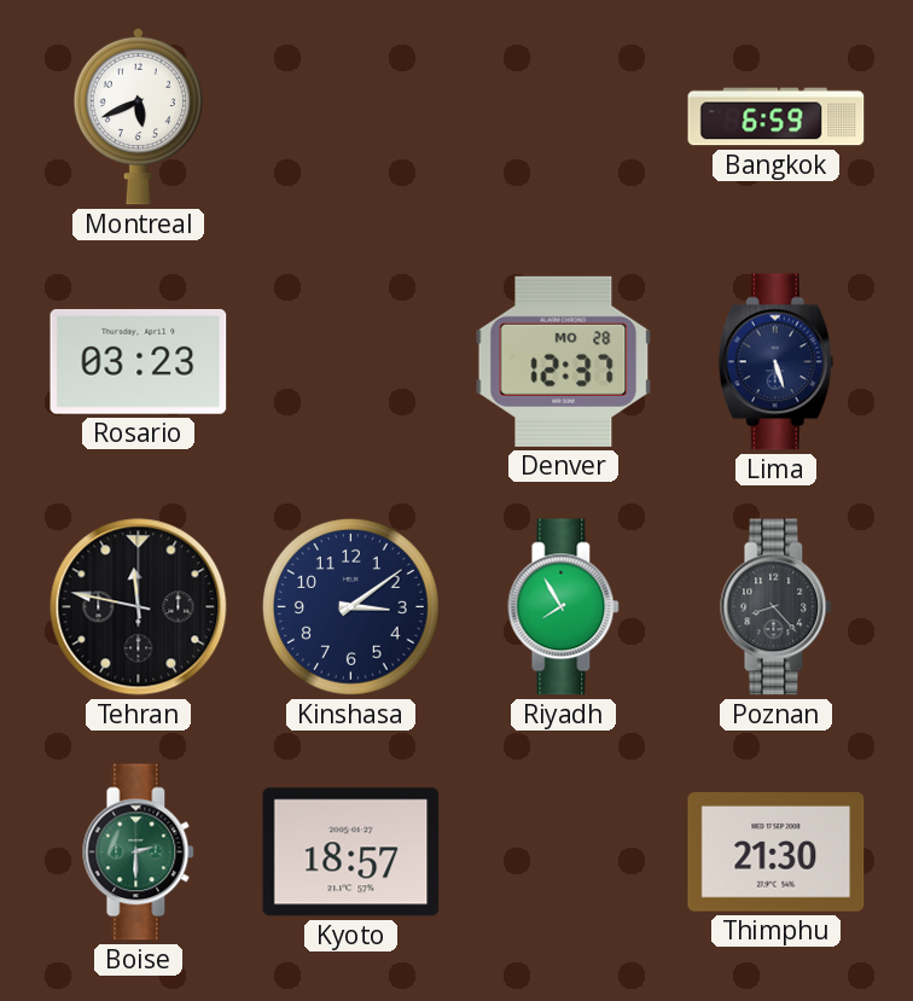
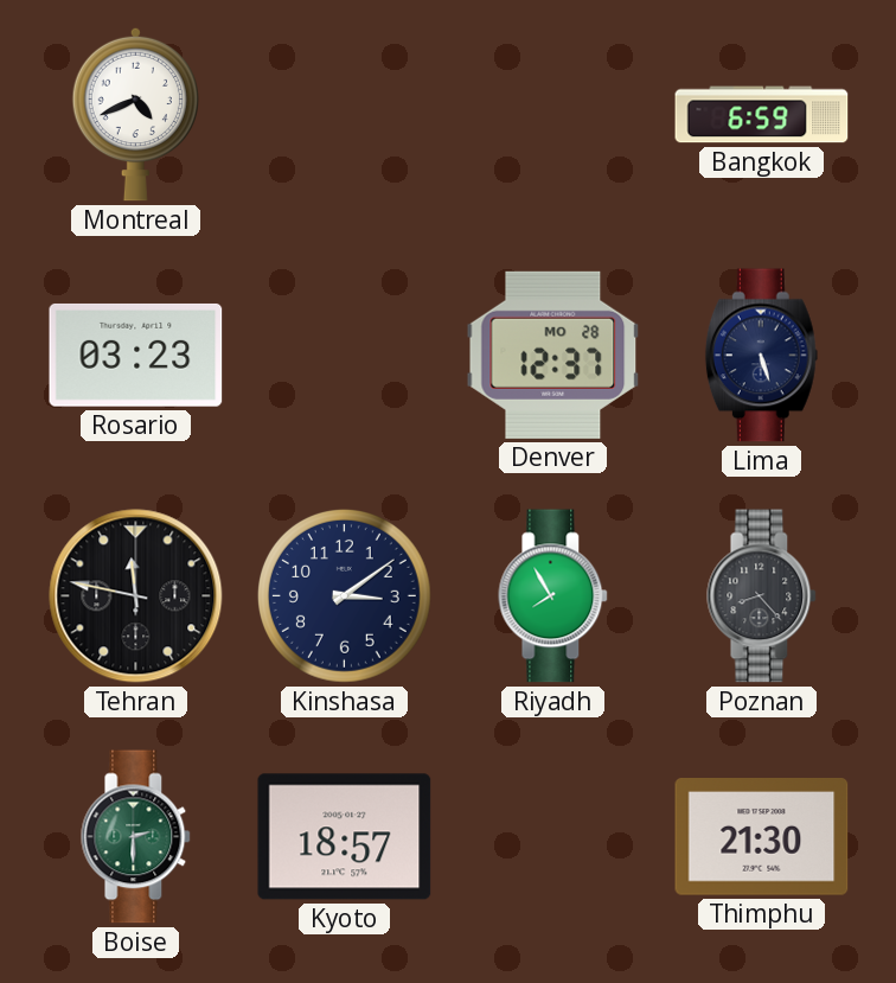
Montreal: 5:41 -> 4:41 (135, 114)
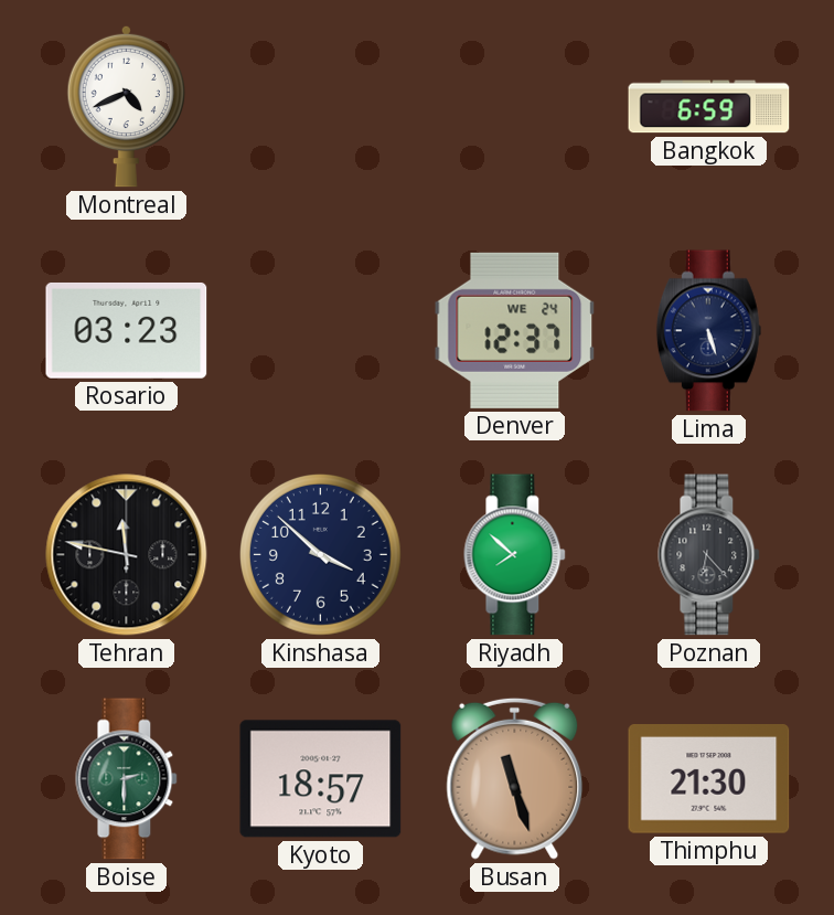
Denver date: MO 28 -> WE 24 (515, 330)
Kinshasa: 3:09 -> 3:52 (320, 554)
Riyadh: 7:55 -> 7:52 (515, 555)
Poznan: 8:23 -> 6:23 (709, 555)
Busan: none -> 11:27 (515, 778)
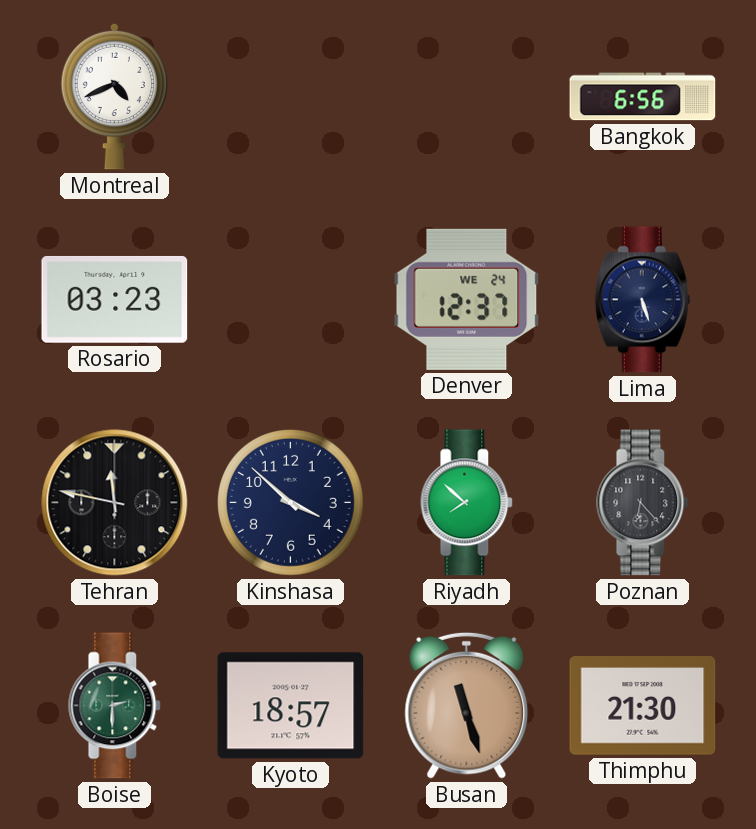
Bangkok: 6:59 -> 6:56 (643, 97)
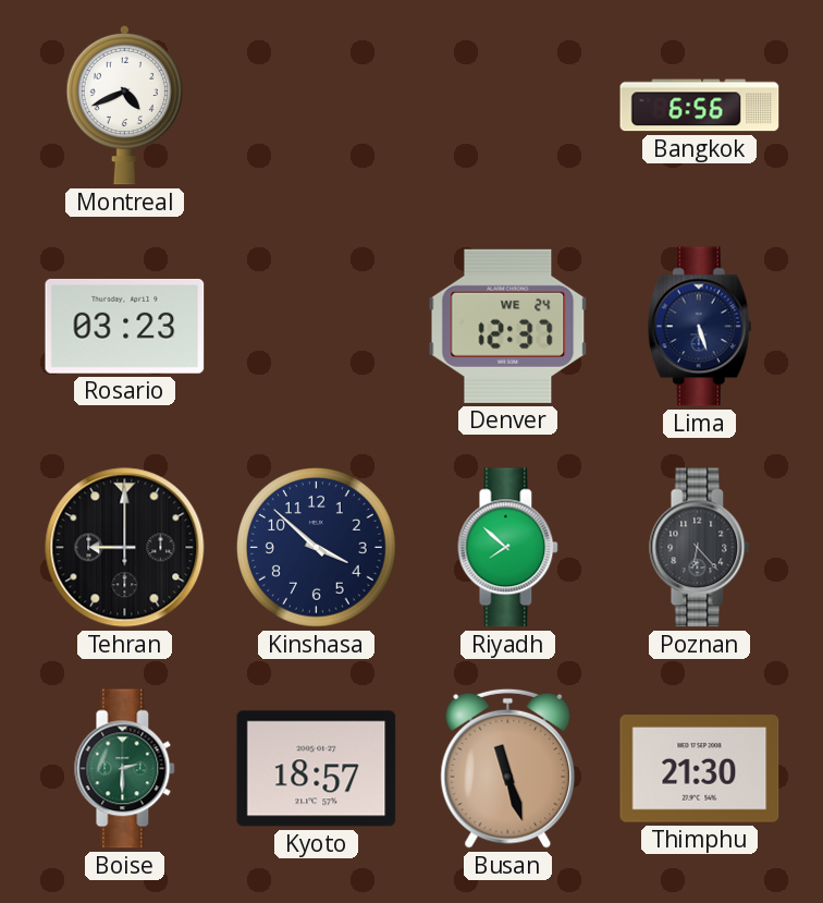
Tehran: 11:47 -> 9:00 (125, 548)
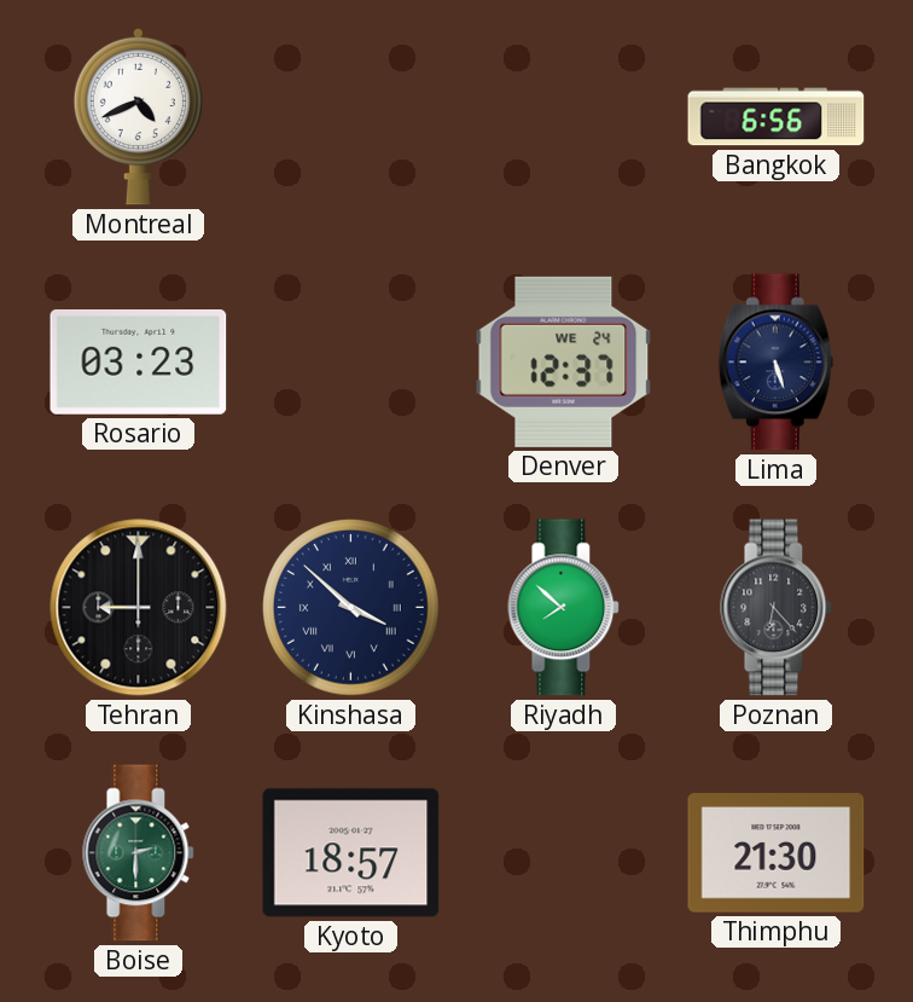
Kinshasa numerals: Arabic -> Roman (350, 607)
Busan: 11:27 -> none (508, 768)
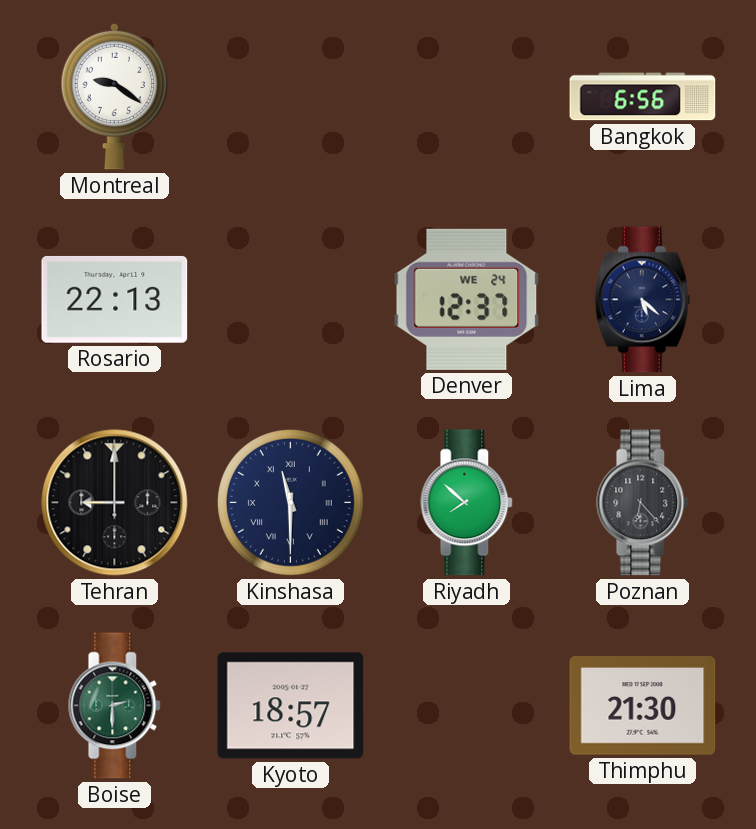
Montreal: 4:41 -> 9:21 (114, 96)
Rosario: 03:23 -> 22:13 (115, 299)
Lima: 5:27 -> 5:22 (642, 300)
Kinshasa: 3:52 -> 11:30 (290, 502)
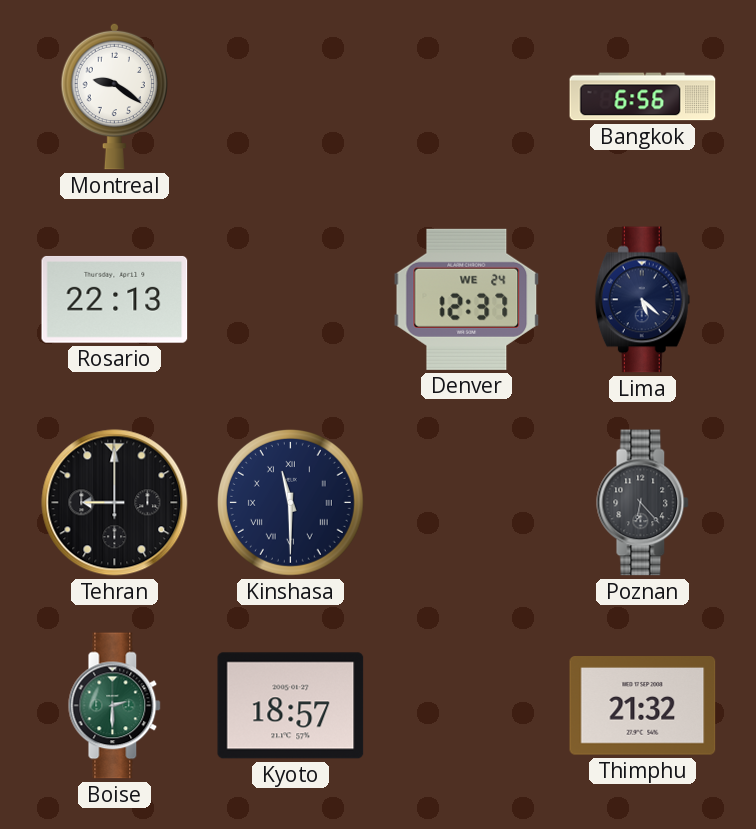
Riyadh: 7:52 -> none (467, 503)
Thimphu: 21:30 -> 21:32 (643, 706)
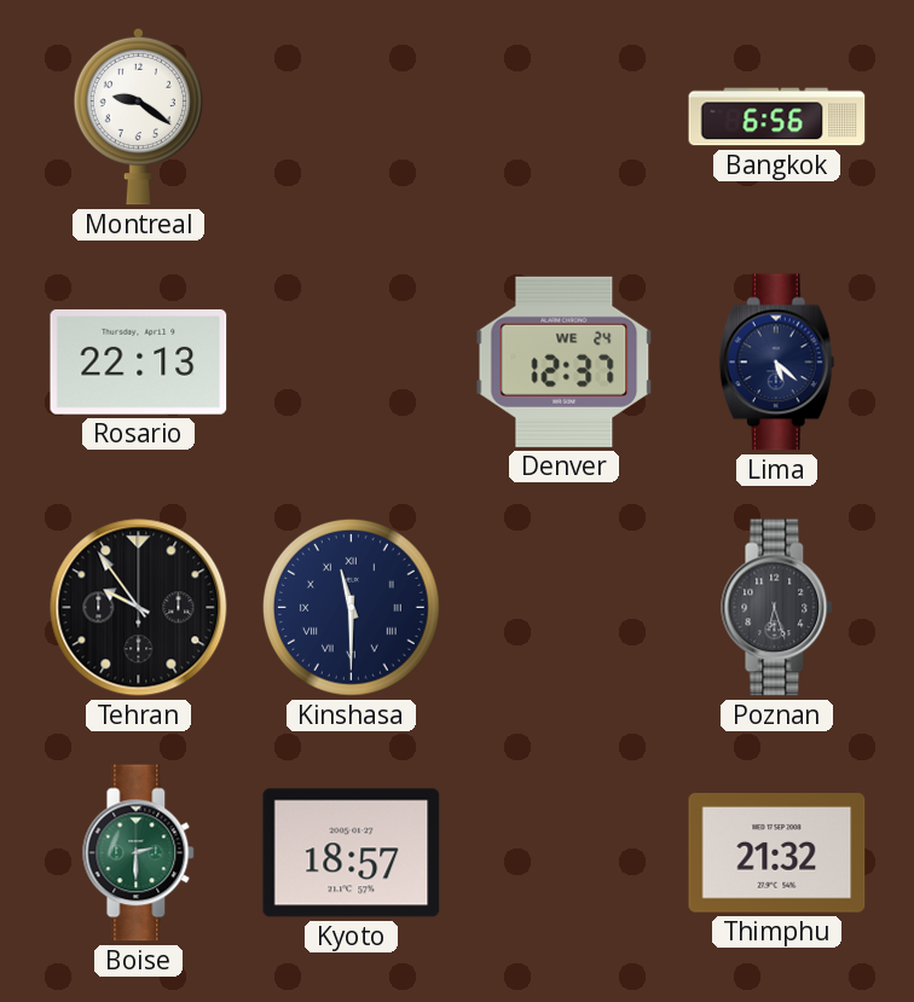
Tehran: 9:00 -> 9:54 (139, 608)
Poznan: 6:23 -> 6:27 (777, 608)
